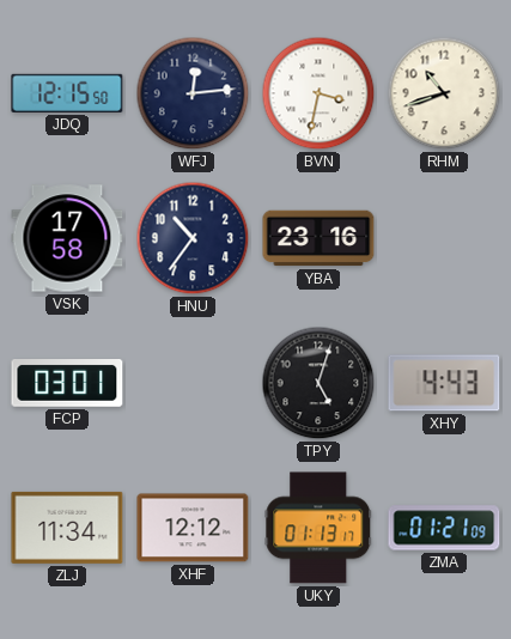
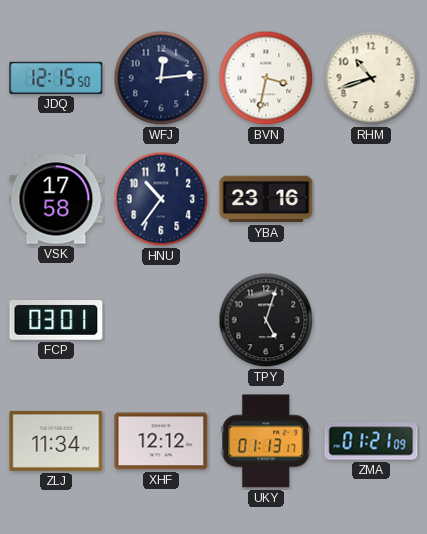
XHY: 4:43 -> none (444, 383)
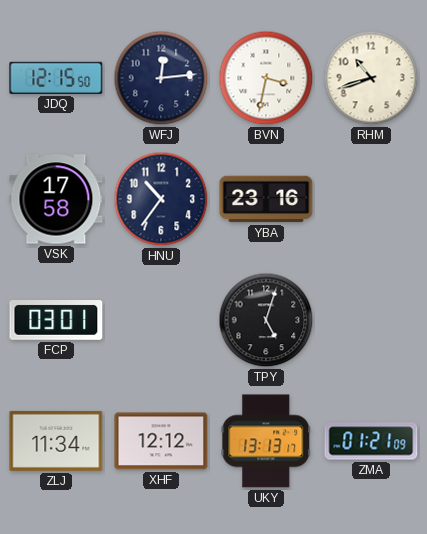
UKY: 01:13 -> 13:13 (266, 441)
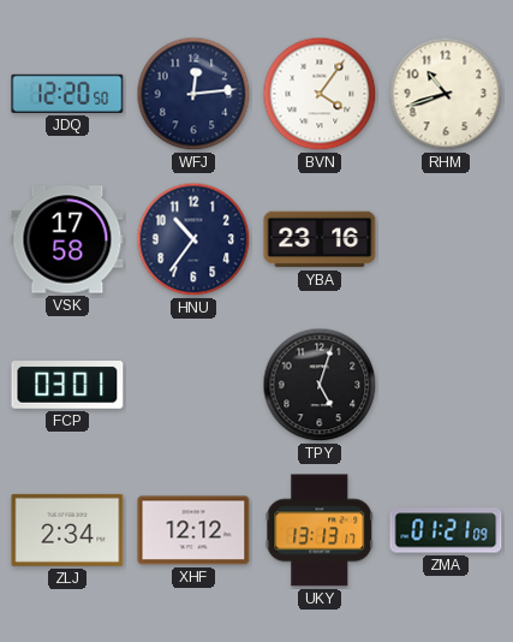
JDQ: 12:15 -> 12:20 (67, 94)
BVN: 3:32 -> 4:06 (320, 94)
ZLJ: 11:34 -> 2:34 (67, 530)
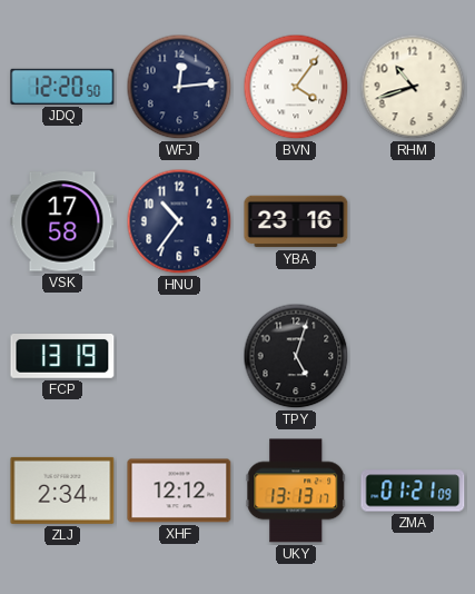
FCP: 03:01 -> 13:19 (62, 357)
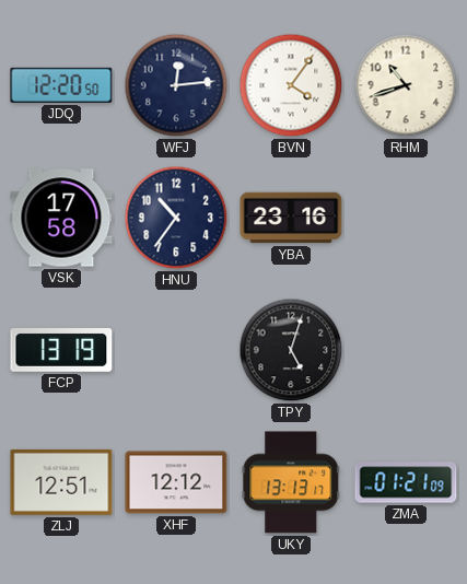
ZLJ: 2:34 -> 12:51 (61, 482)
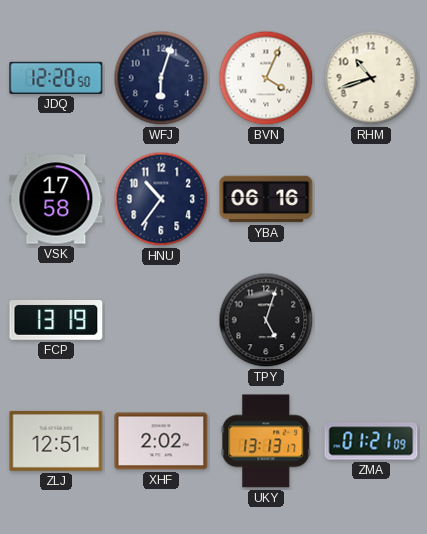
WFJ: 12:14 -> 6:03 (161, 78)
BVN: 4:06 -> 4:04 (266, 78)
YBA: 23:16 -> 06:16 (266, 199)
XHF: 12:12 -> 2:02 (161, 441)
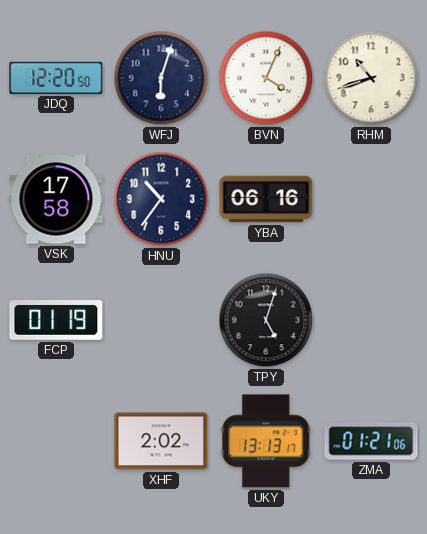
FCP: 13:19 -> 01:19 (56, 321)
ZLJ: 12:51 -> none (56, 441)
ZMA: 01:21:09 -> 01:21:06 (371, 441)
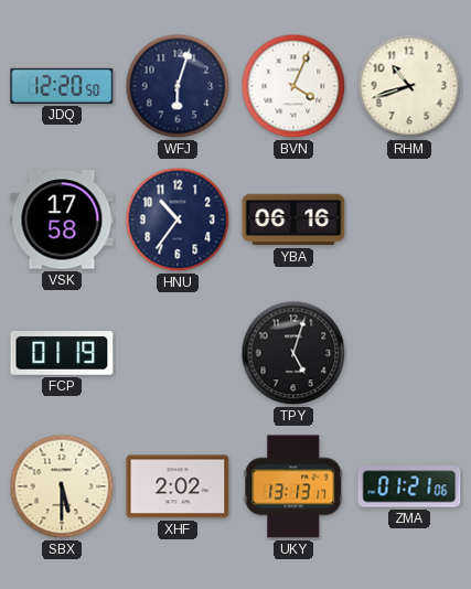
SBX: none -> 5:30 (62, 486)
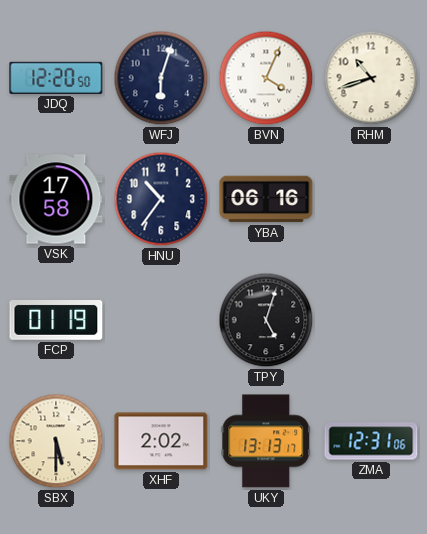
ZMA: 01:21 -> 12:31 (371, 441)
